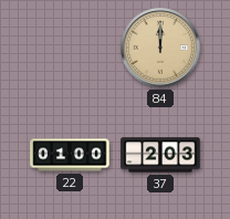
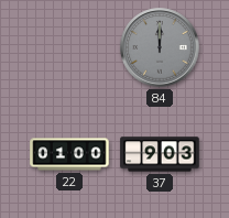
84 dial: champagne -> grey (160, 47)
37: 2:03 -> 9:03 (160, 154)
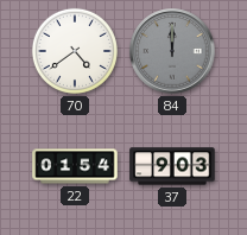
70: none -> 4:39 (75, 51)
22: 01:00 -> 01:54 (75, 166)
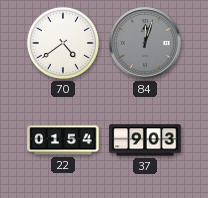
84: 12:00 -> 12:03 (145, 43)
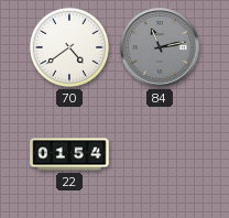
84: 12:03 -> 11:13 (160, 47)
37: 9:03 -> none (145, 140)
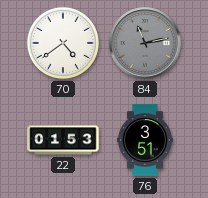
22: 01:54 -> 01:53 (63, 140)
76: none -> 3:51 (145, 140)
